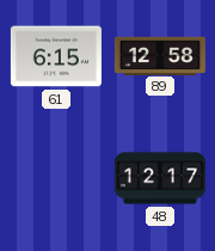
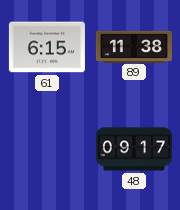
89: 12:58 -> 11:38 (134, 46)
48: 12:17 -> 09:17 (134, 149)
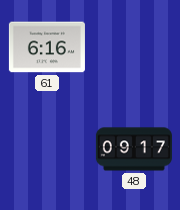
61: 6:15 -> 6:16 (47, 47)
89: 11:38 -> none (134, 46)
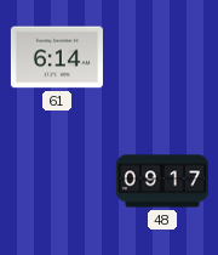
61: 6:16 -> 6:14 (57, 57)
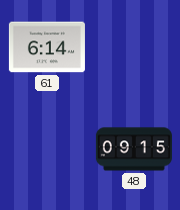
48: 09:17 -> 09:15 (134, 149)
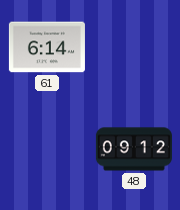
48: 09:15 -> 09:12 (134, 149)
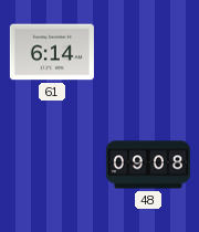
48: 09:12 -> 09:08 (148, 165)
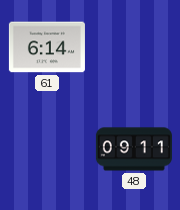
48: 09:08 -> 09:11 (134, 149)
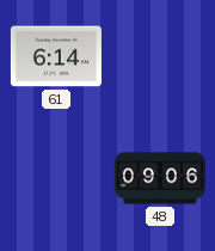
48: 09:11 -> 09:06 (160, 178)
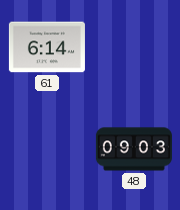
48: 09:06 -> 09:03 (134, 149)
